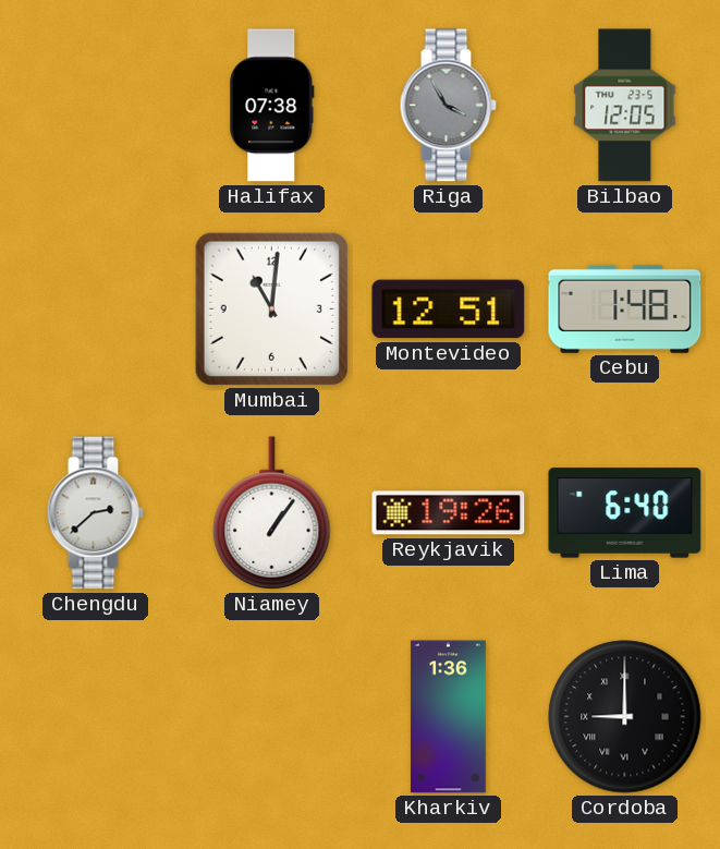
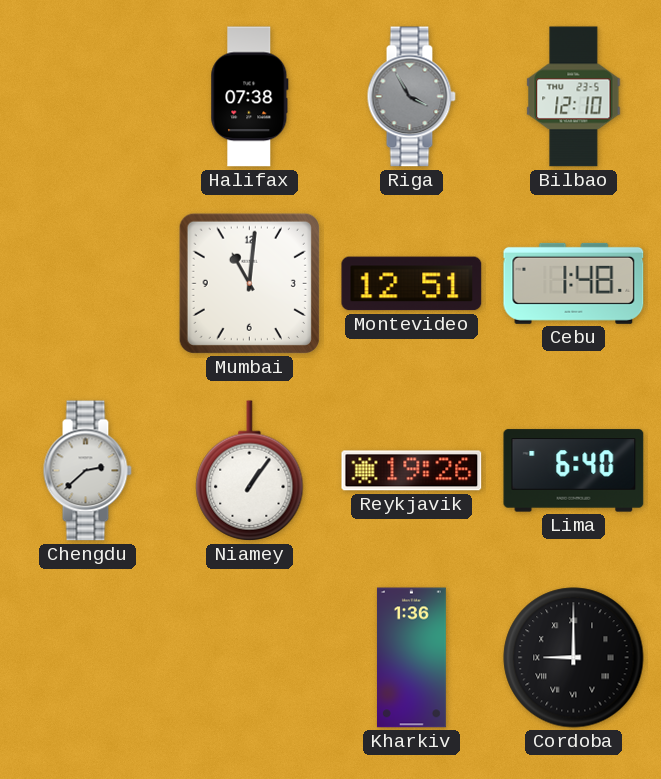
Bilbao: 12:05 -> 12:10 (574, 97)
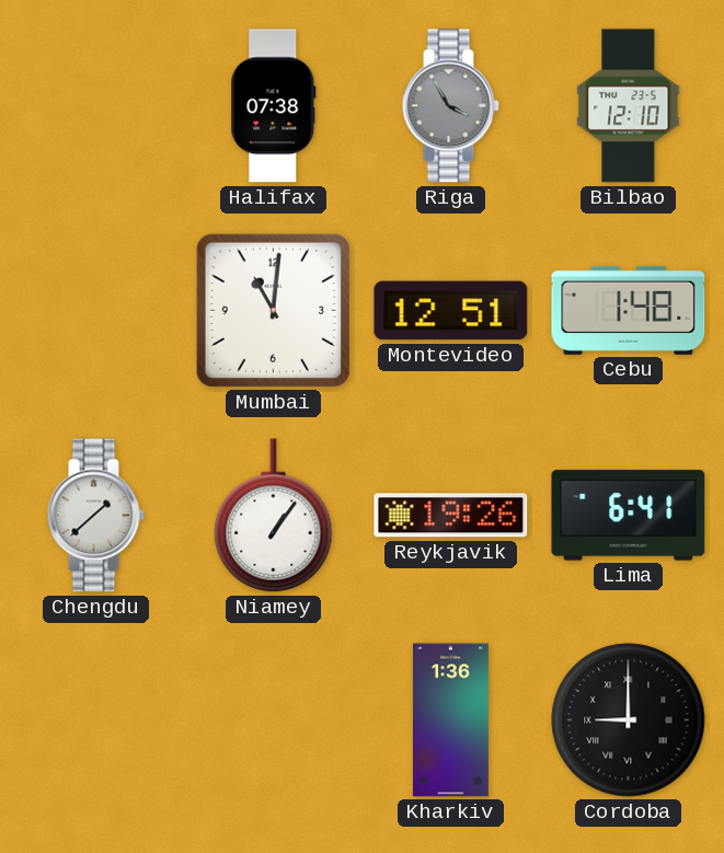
Chengdu: 2:38 -> 1:38 (95, 516)
Lima: 6:40 -> 6:41 (629, 516)
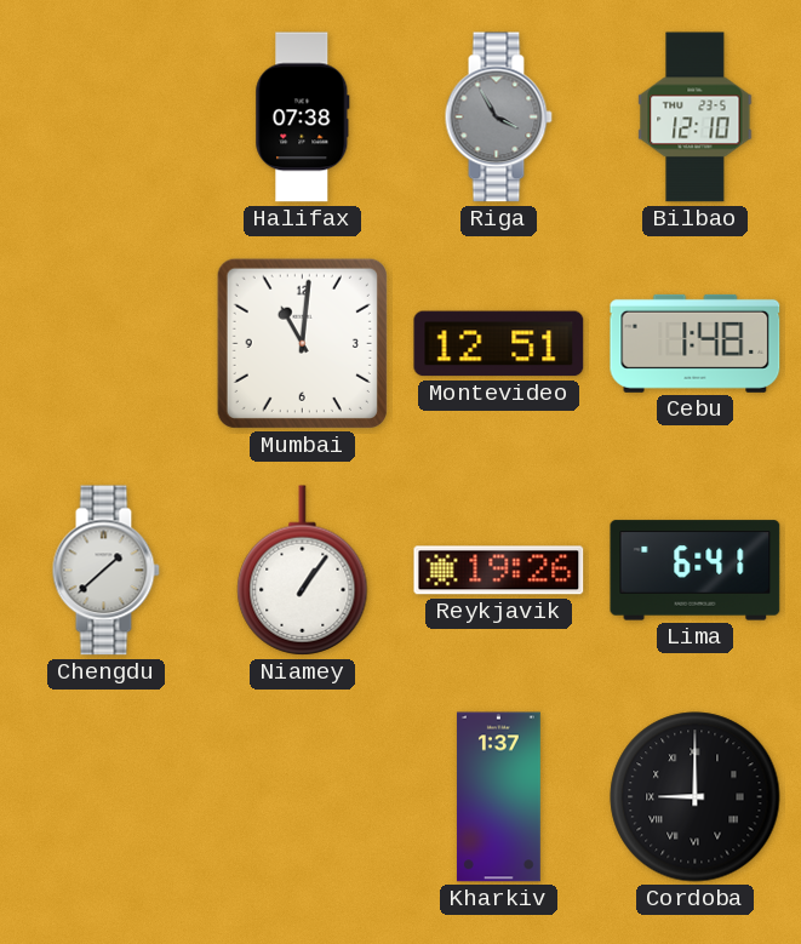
Kharkiv: 1:36 -> 1:37 (498, 797)
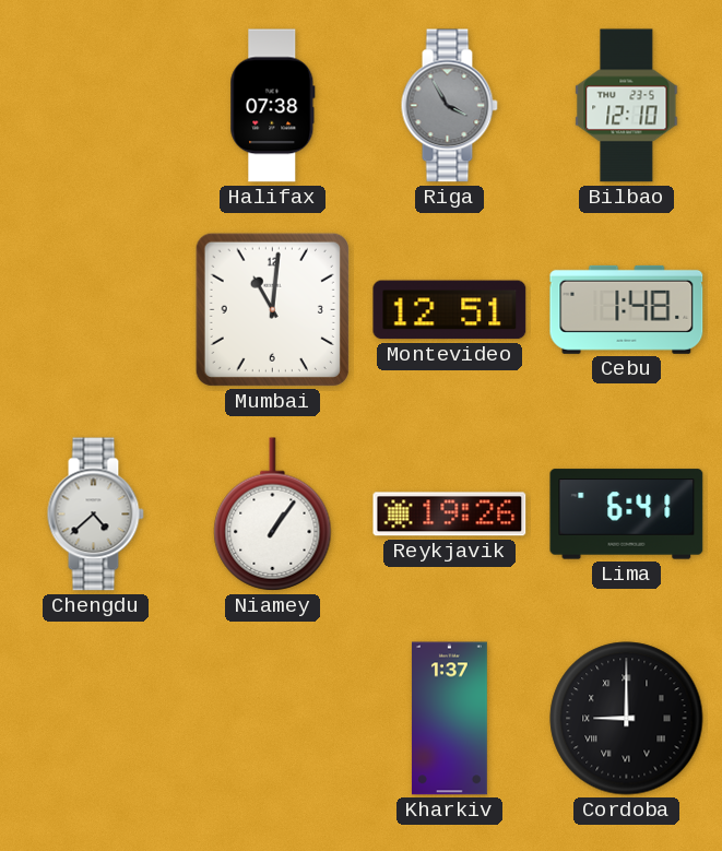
Chengdu: 1:38 -> 4:38 (95, 515)
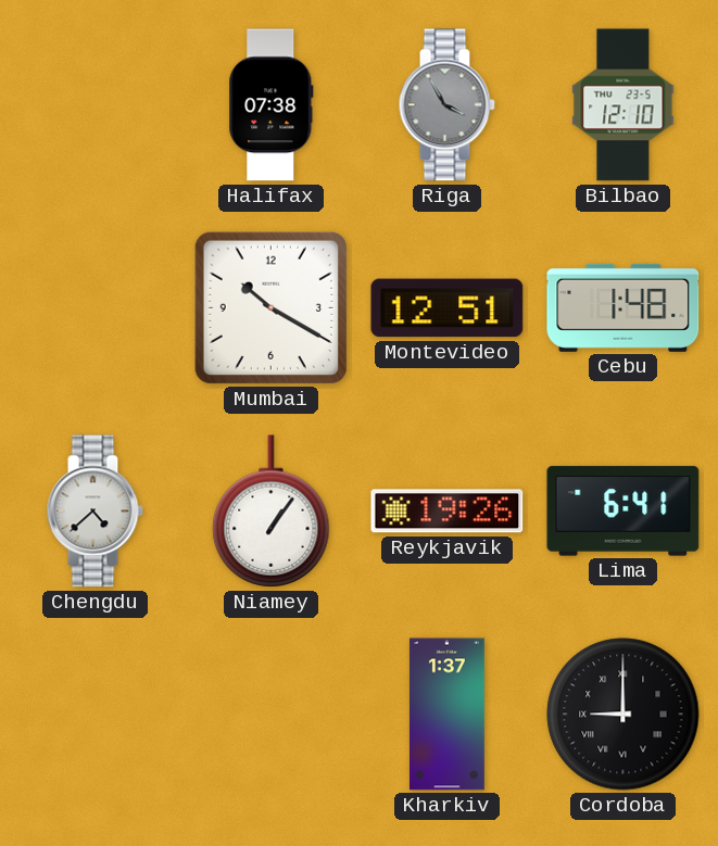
Mumbai: 11:01 -> 10:20 (270, 307)
